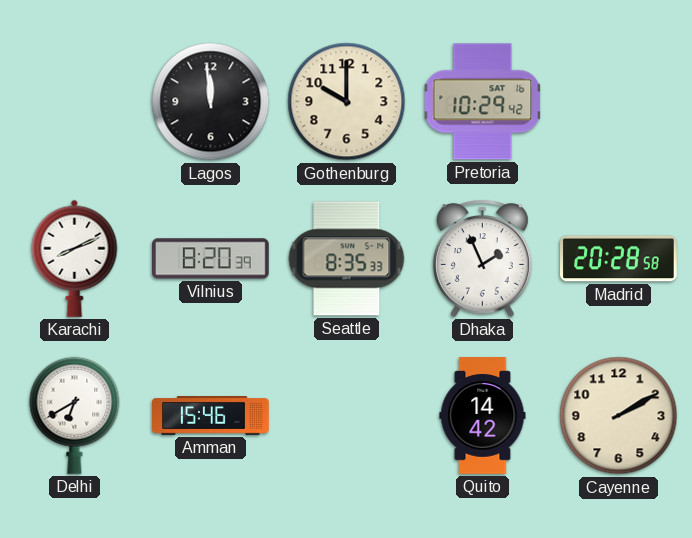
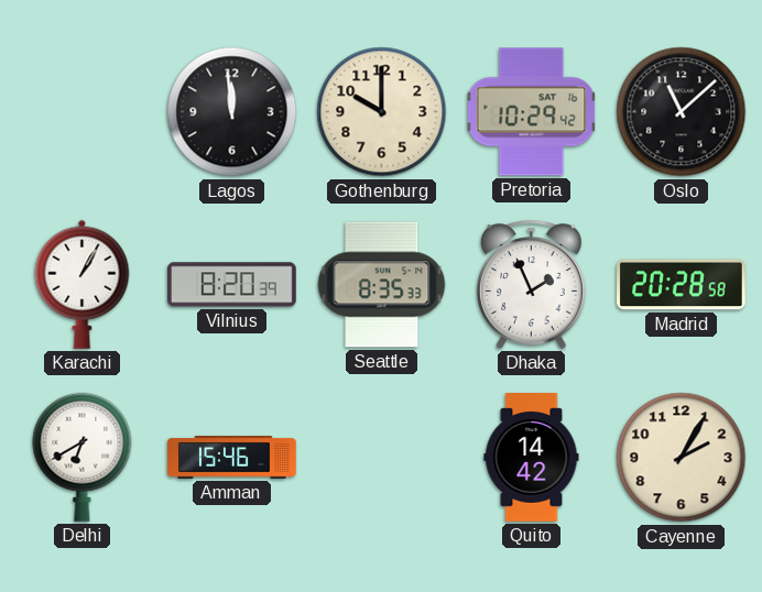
Oslo: none -> 11:08 (682, 112)
Karachi: 8:11 -> 1:05 (83, 284)
Cayenne: 2:10 -> 2:05 (682, 458)
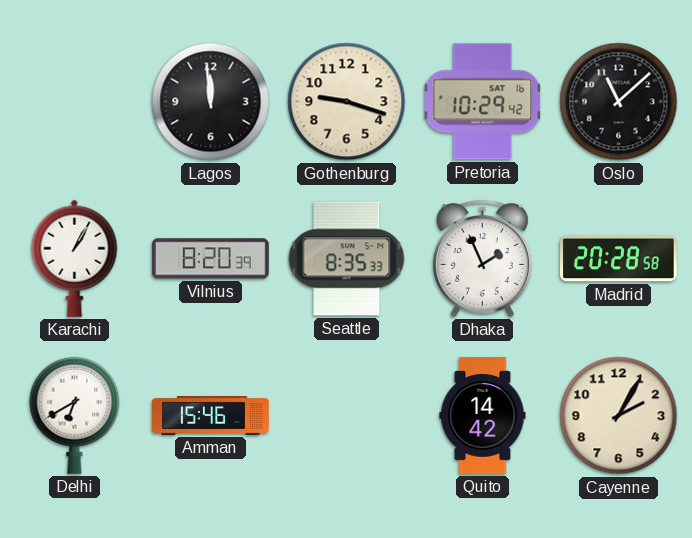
Gothenburg: 10:00 -> 9:18 (347, 102)
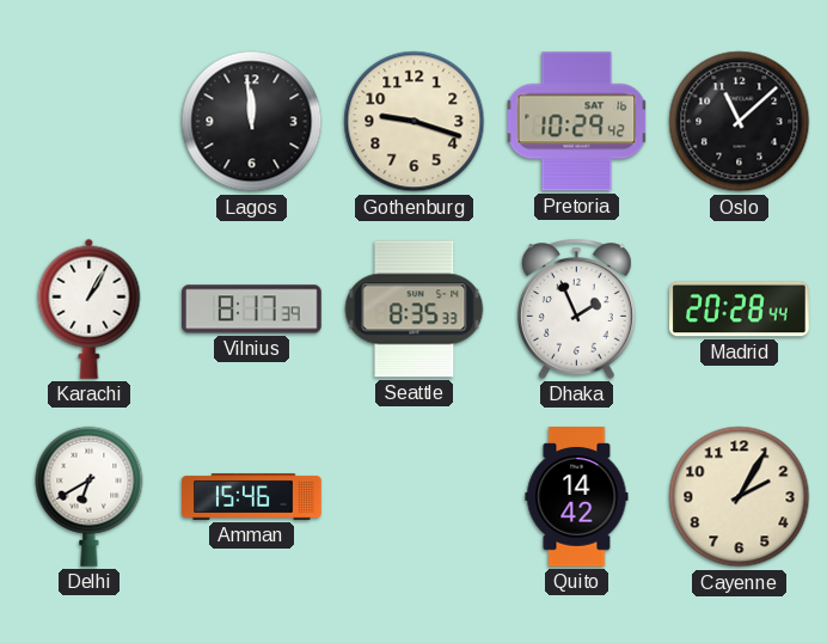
Vilnius: 8:20 -> 8:17 (252, 310)
Madrid: 20:28:58 -> 20:28:44 (740, 310)
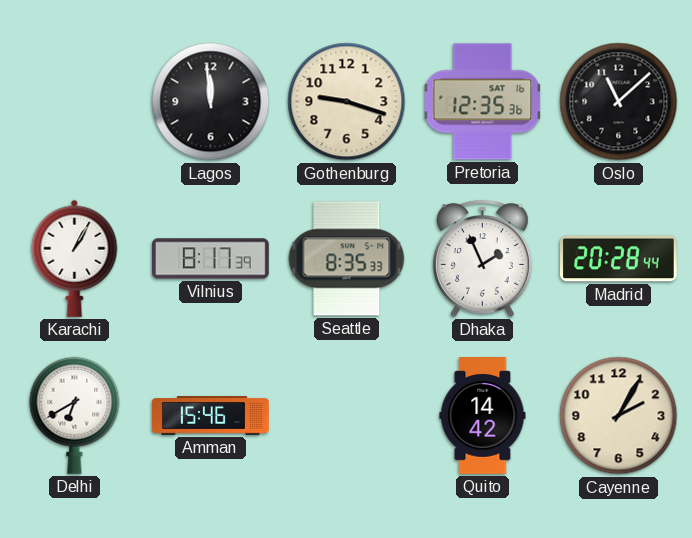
Pretoria: 10:29 -> 12:35 (483, 102)
